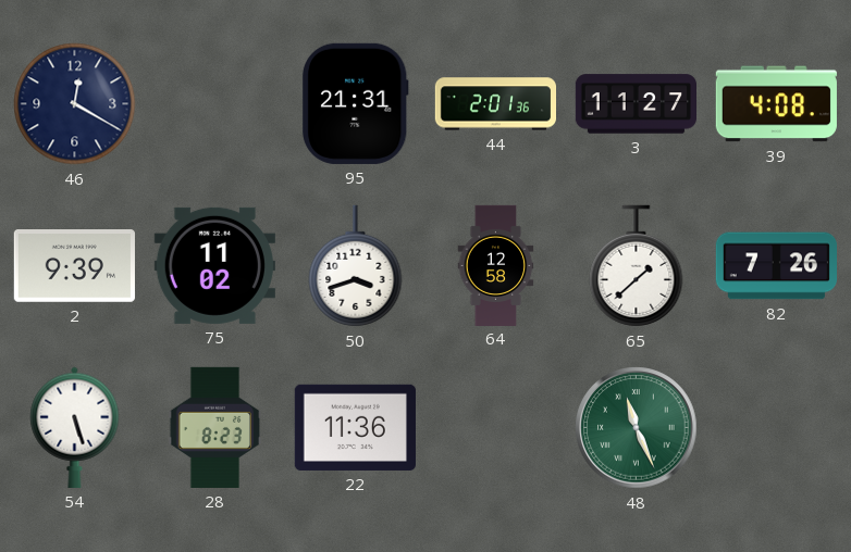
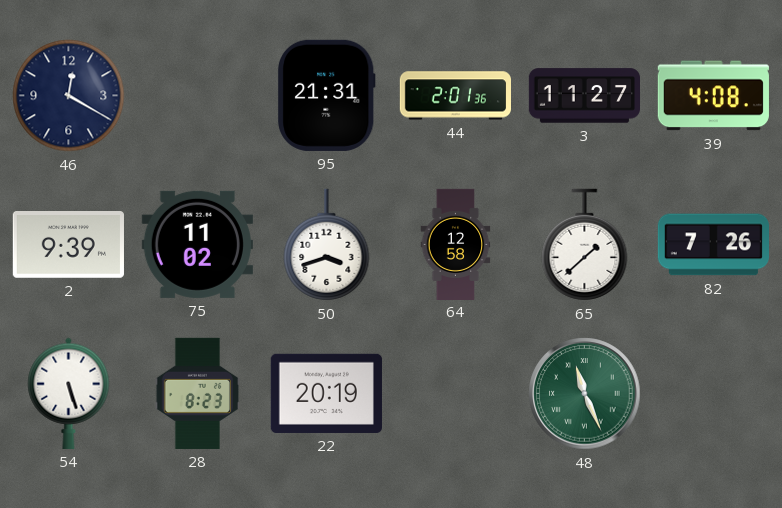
22: 11:36 -> 20:19 (326, 393)
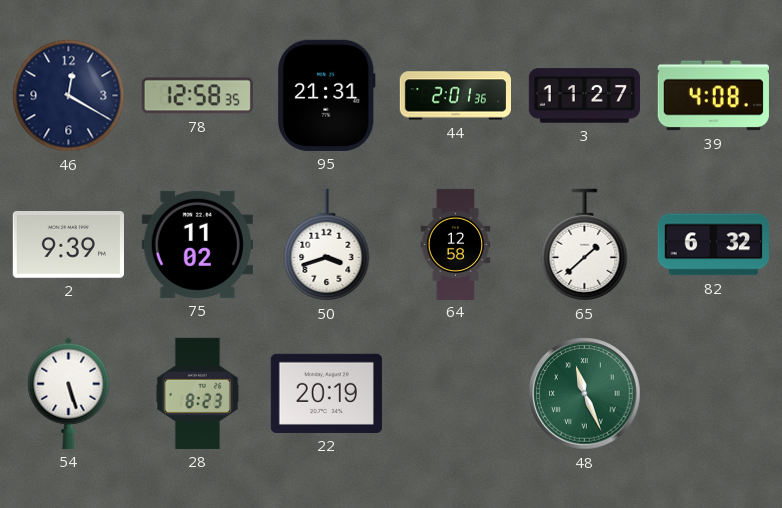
78: none -> 12:58 (197, 96)
82: 7:26 -> 6:32 (713, 245)
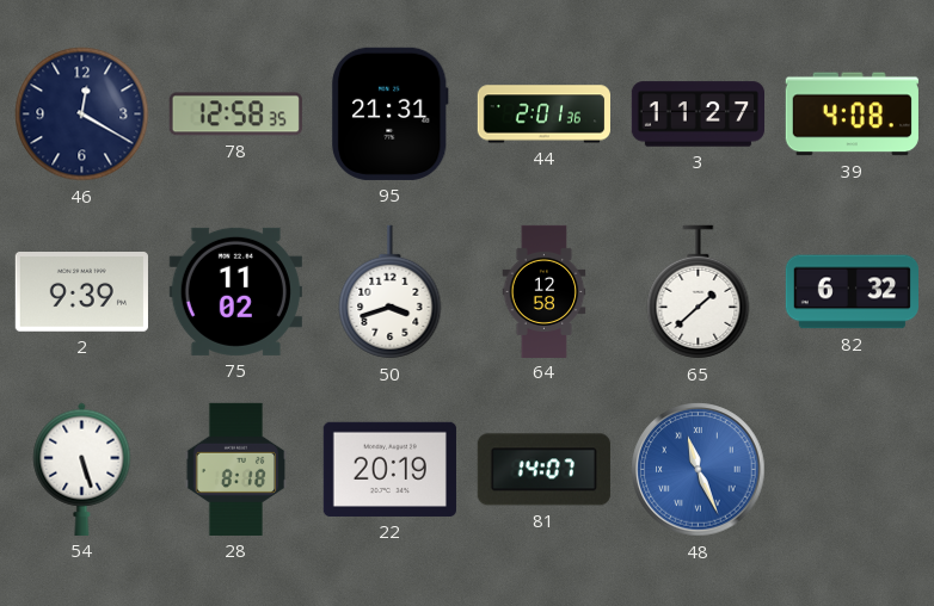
28: 8:23 -> 8:18 (236, 469)
81: none -> 14:07 (543, 470)
48 dial: green -> blue (699, 470)
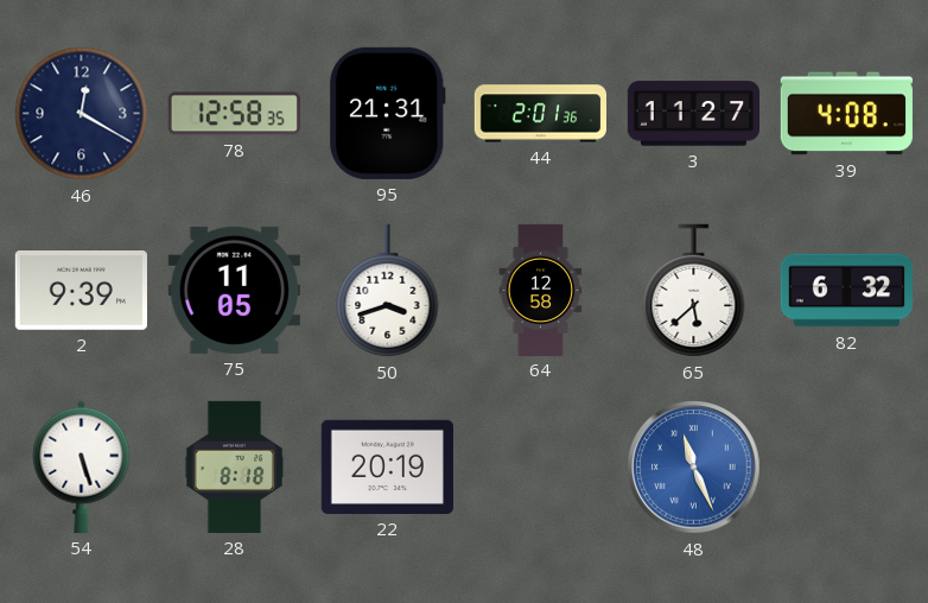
75: 11:02 -> 11:05 (234, 290)
65: 1:38 -> 5:38 (694, 291)
81: 14:07 -> none (543, 470)
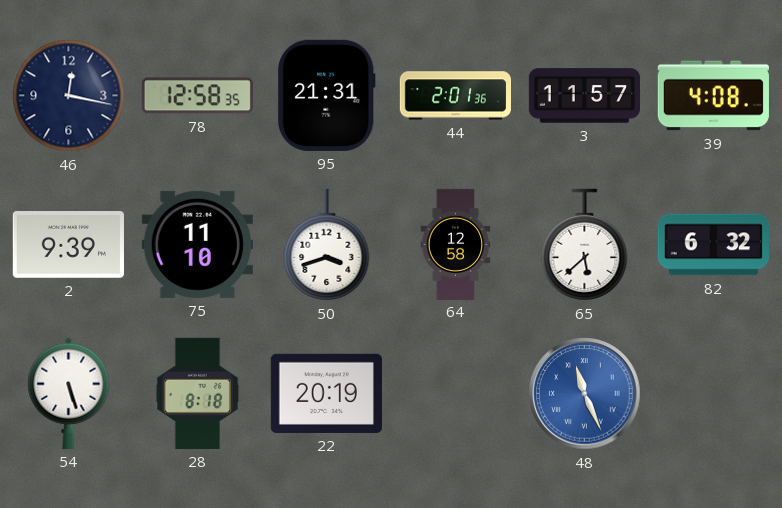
46: 12:20 -> 12:17 (69, 96)
3: 11:27 -> 11:57 (584, 96)
75: 11:05 -> 11:10 (197, 244)
